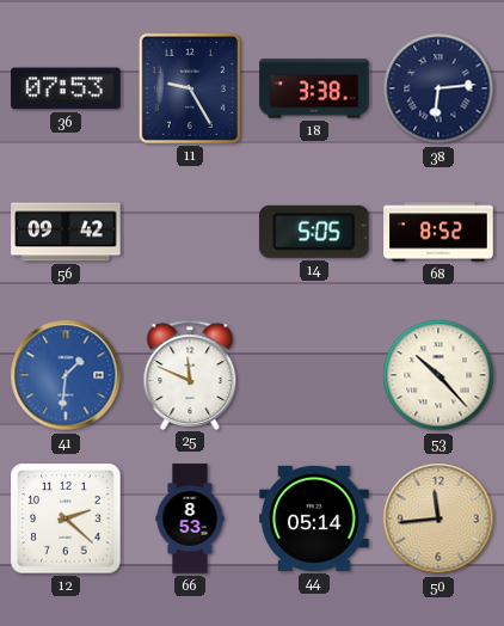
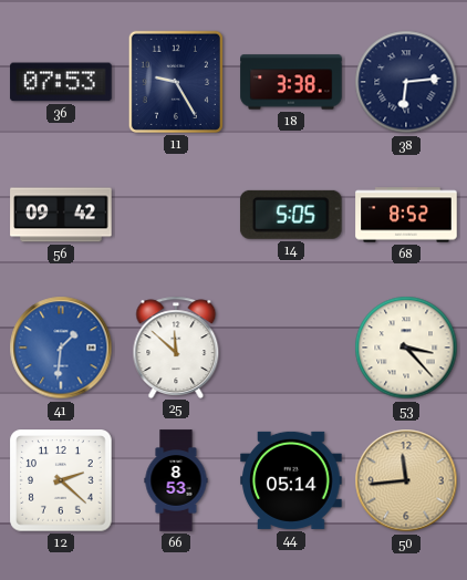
25: 11:49 -> 11:52 (176, 346)
53: 10:23 -> 3:23 (406, 348)
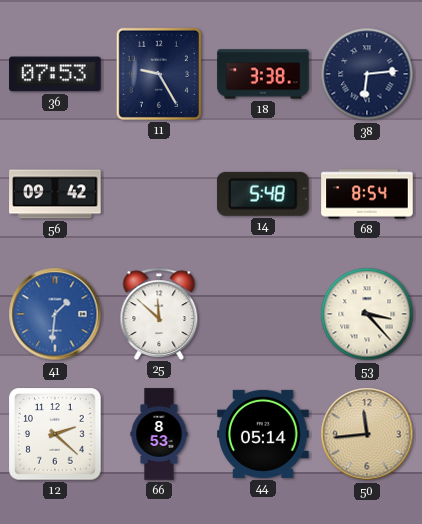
14: 5:05 -> 5:48 (263, 194)
68: 8:52 -> 8:54 (367, 194)
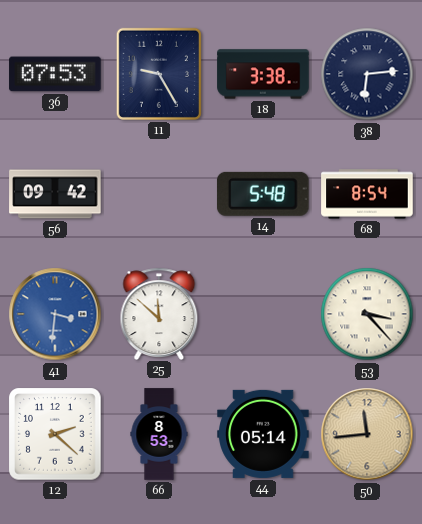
41: 1:31 -> 3:31 (55, 314)
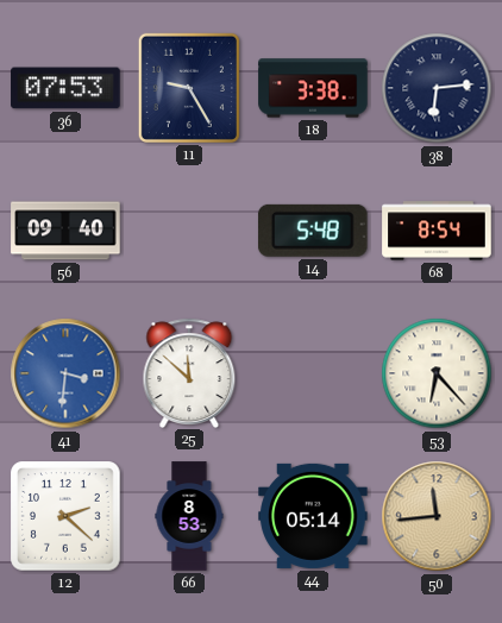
56: 09:42 -> 09:40 (65, 231)
53: 3:23 -> 6:23 (437, 373)
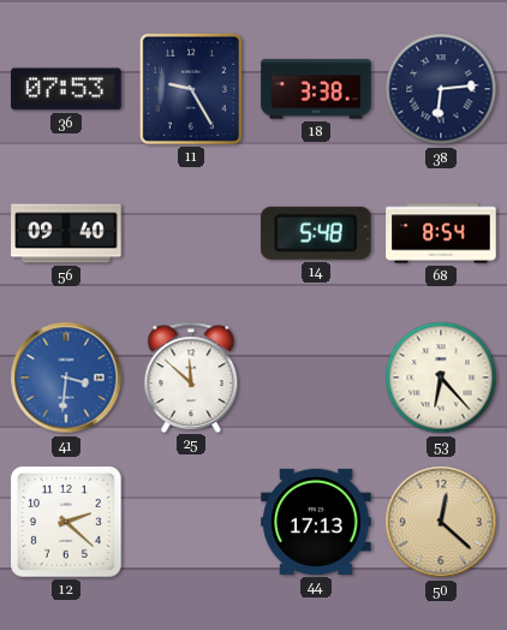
66: 8:53 -> none (189, 516)
44: 05:14 -> 17:13 (316, 522)
50: 11:44 -> 12:22 (441, 522)
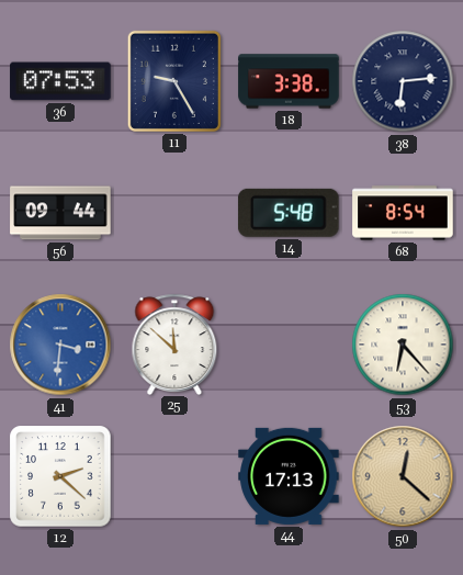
56: 09:40 -> 09:44 (60, 213)
